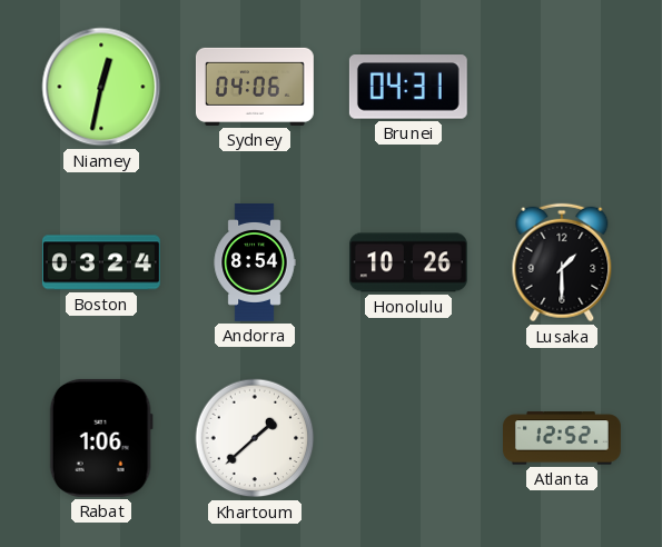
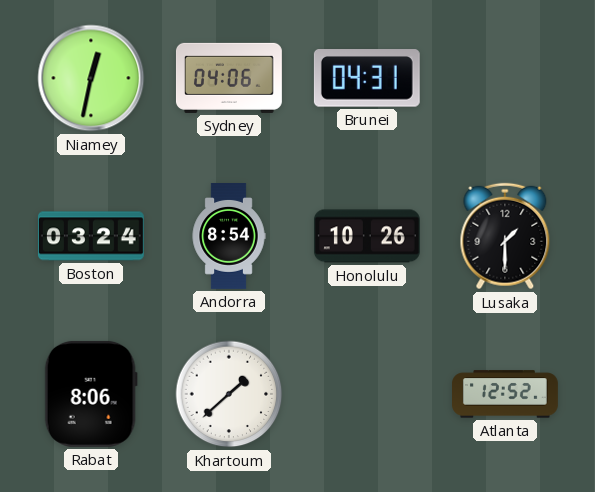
Rabat: 1:06 -> 8:06 (91, 394)
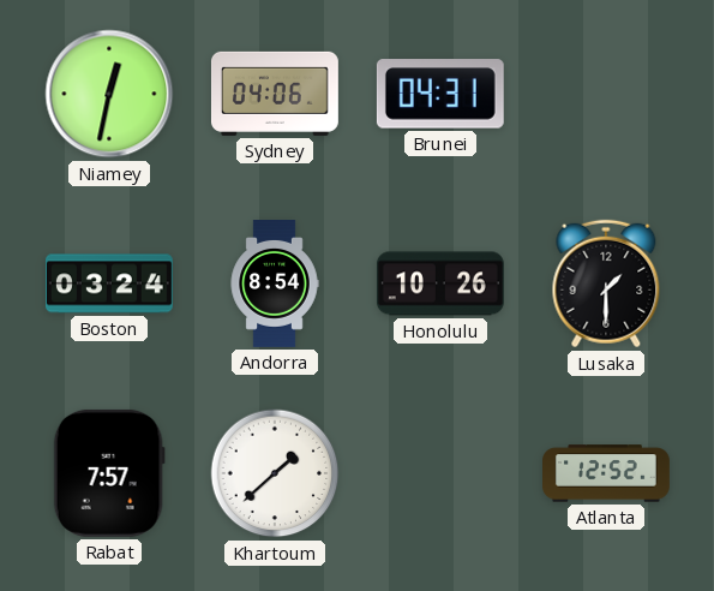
Rabat: 8:06 -> 7:57 (109, 473)
